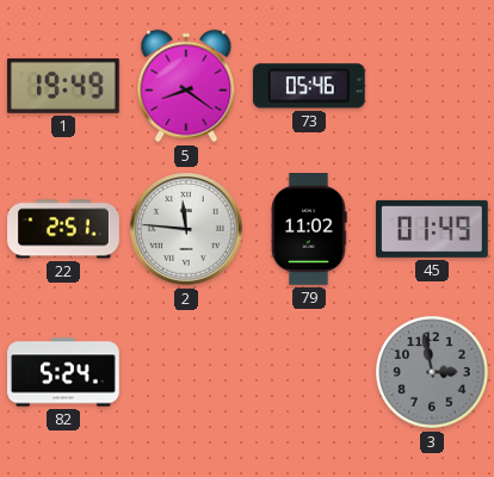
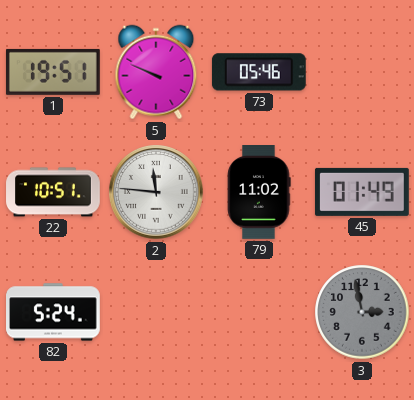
1: 19:49 -> 19:51 (53, 72)
5: 8:21 -> 9:49 (156, 72)
22: 2:51 -> 10:51 (53, 192)
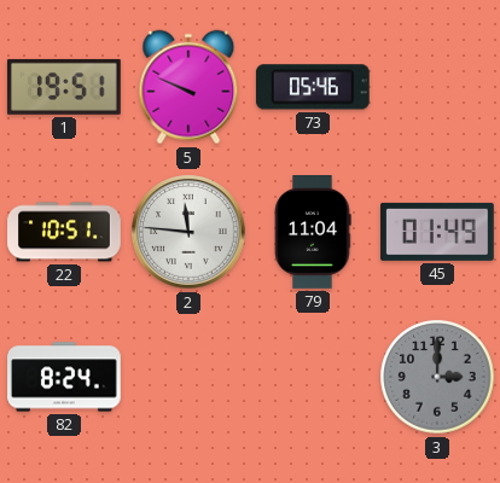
79: 11:02 -> 11:04 (313, 233)
82: 5:24 -> 8:24 (65, 377)
3: 2:58 -> 3:00 (437, 377)
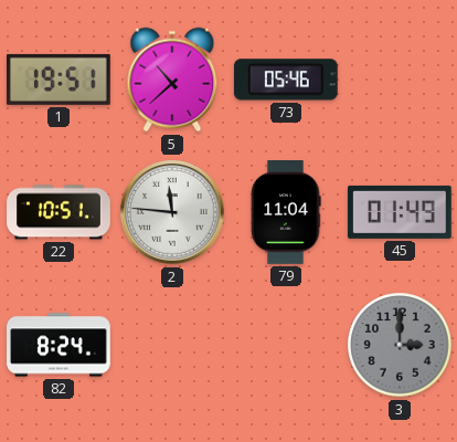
5: 9:49 -> 10:38 (172, 80)
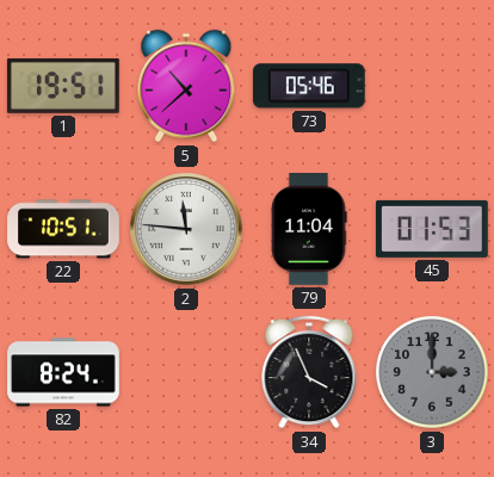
45: 01:49 -> 01:53 (432, 229)
34: none -> 3:56 (309, 372)
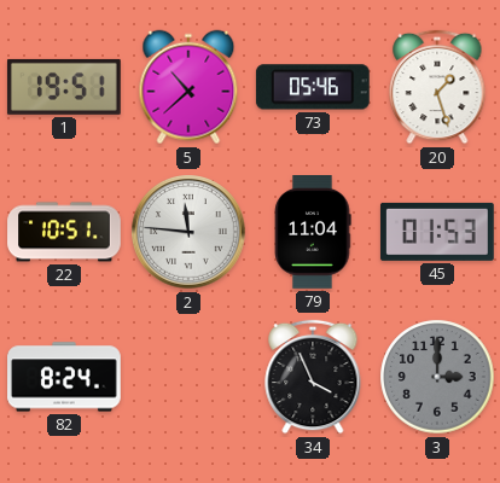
20: none -> 1:27 (437, 87)
